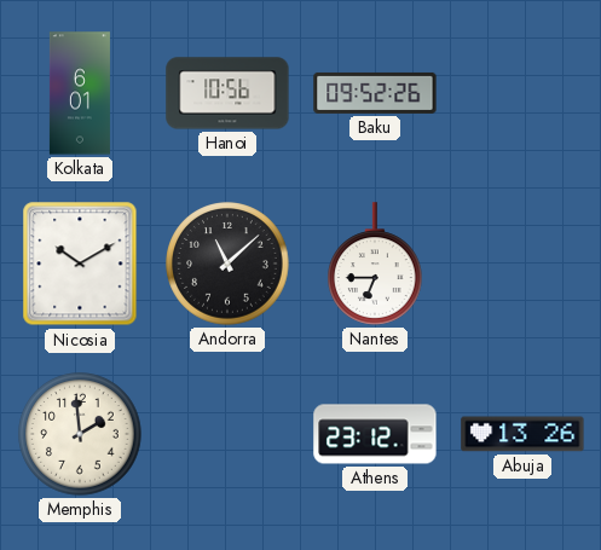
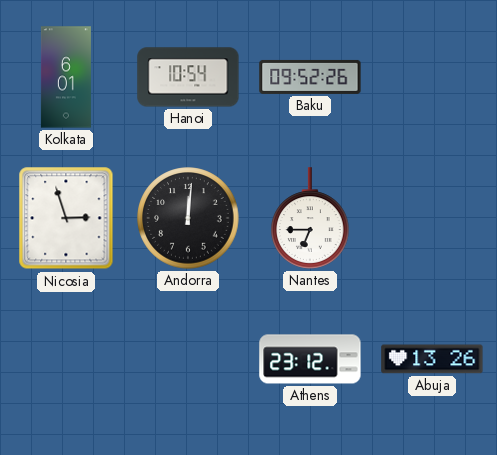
Hanoi: 10:56 -> 10:54 (188, 77)
Nicosia: 10:10 -> 2:57 (66, 218)
Andorra: 11:08 -> 12:01 (188, 218)
Memphis: 1:59 -> none (80, 434)
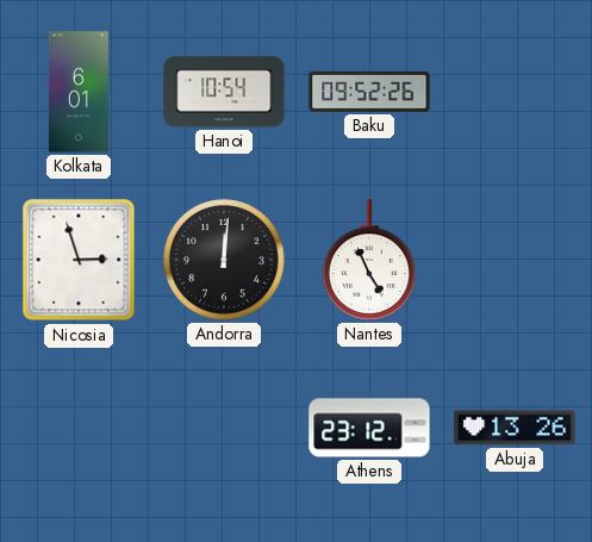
Nantes: 6:45 -> 4:56 (370, 260)
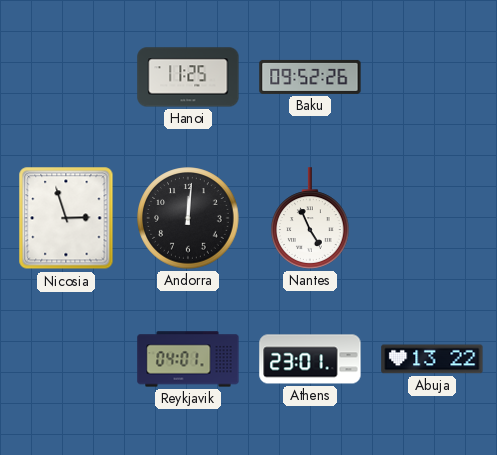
Kolkata: 6:01 -> none (79, 92)
Hanoi: 10:54 -> 11:25 (188, 77)
Reykjavik: none -> 04:01 (188, 359)
Athens: 23:12 -> 23:01 (310, 359)
Abuja: 13:26 -> 13:22 (432, 359)
